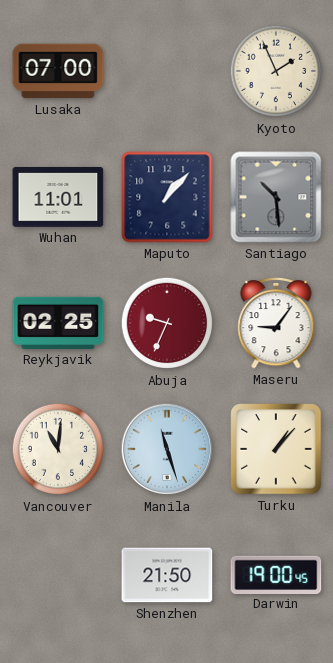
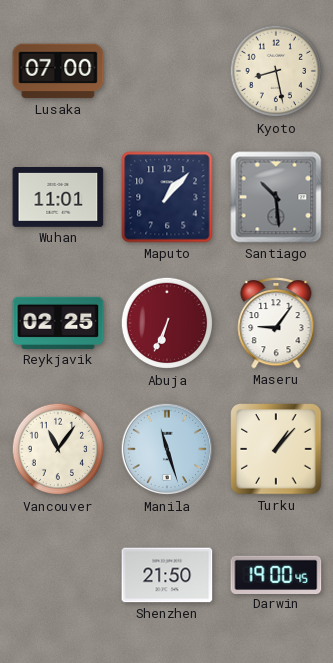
Kyoto: 1:56 -> 8:28 (276, 71)
Abuja: 9:34 -> 6:34 (167, 323)
Vancouver: 11:01 -> 11:06 (58, 449)
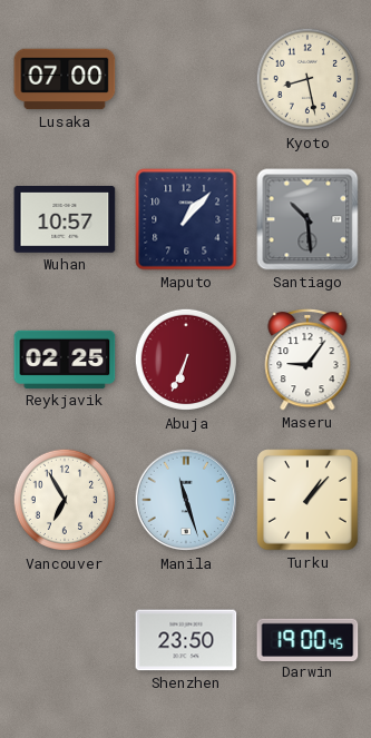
Wuhan: 11:01 -> 10:57 (65, 220)
Vancouver: 11:06 -> 6:55 (65, 500)
Shenzhen: 21:50 -> 23:50 (186, 640)
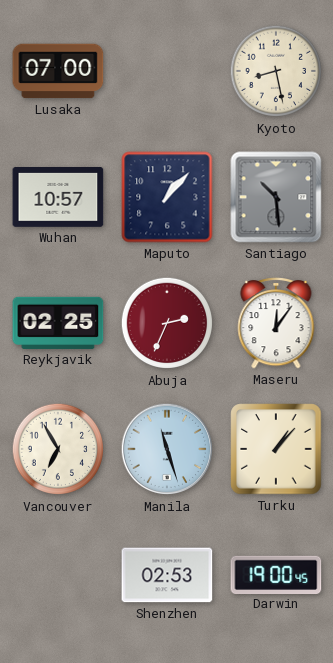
Abuja: 6:34 -> 2:34 (167, 323)
Maseru: 9:06 -> 12:06 (276, 324)
Shenzhen: 23:50 -> 02:53 (167, 575)
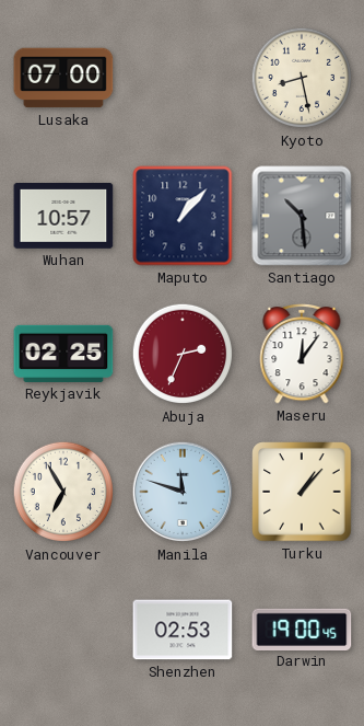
Manila: 11:27 -> 11:48 (183, 492)
